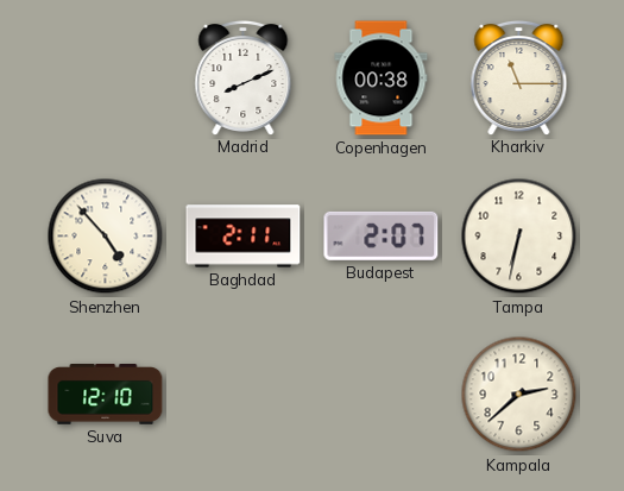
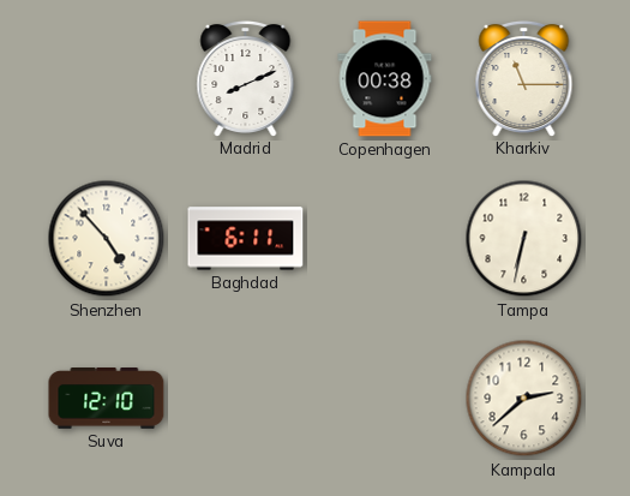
Baghdad: 2:11 -> 6:11 (246, 239)
Budapest: 2:07 -> none (382, 235)
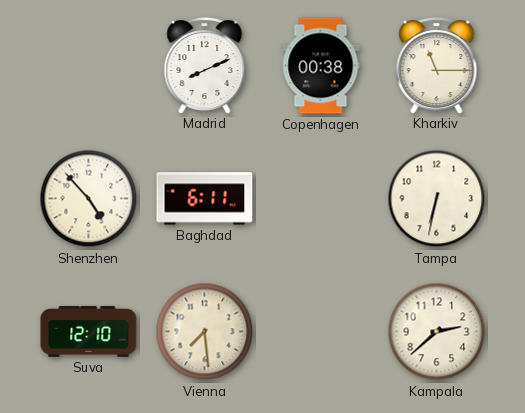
Vienna: none -> 7:29 (205, 332)
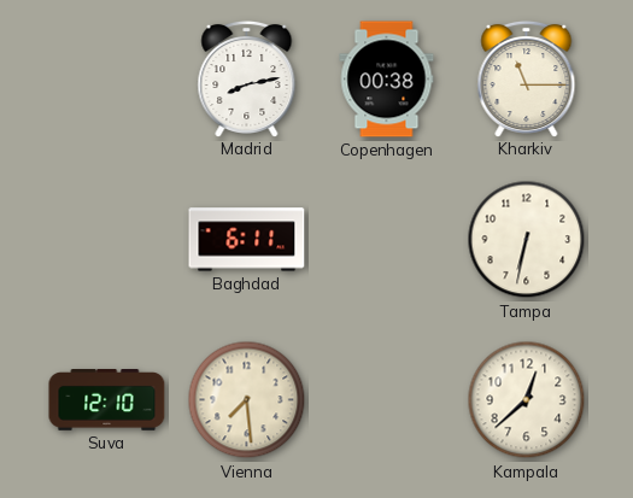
Madrid: 8:11 -> 8:13 (247, 78)
Shenzhen: 4:53 -> none (89, 199)
Kampala: 2:38 -> 12:38 (527, 400)
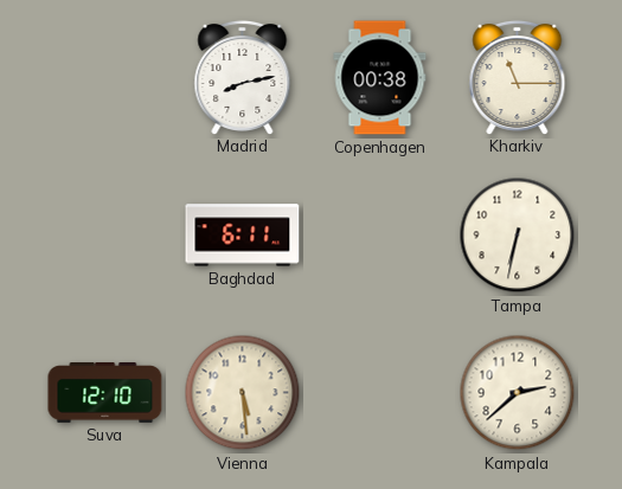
Vienna: 7:29 -> 5:29 (243, 393)
Kampala: 12:38 -> 2:38 (518, 393)
